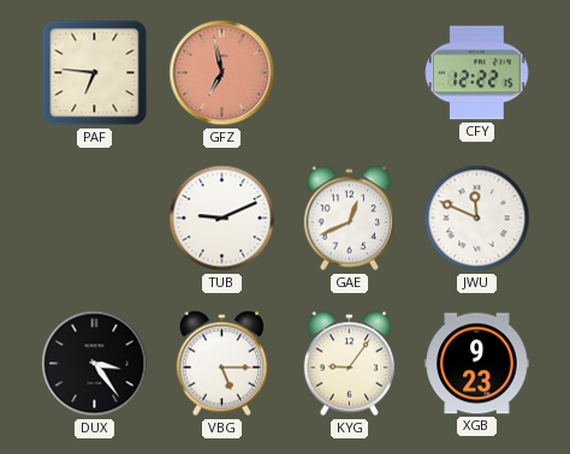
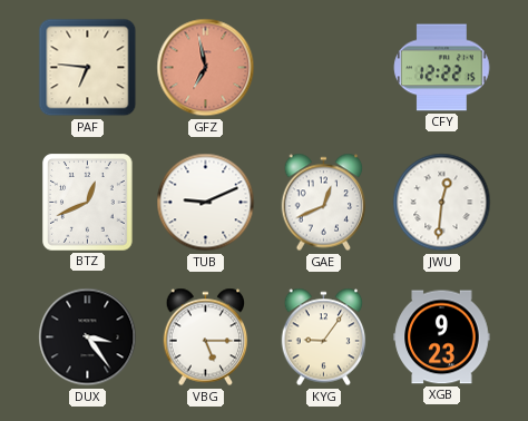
BTZ: none -> 12:41 (88, 203)
JWU: 11:49 -> 12:31 (442, 203)
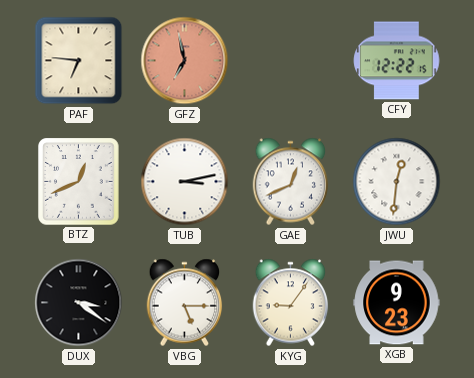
TUB: 9:11 -> 3:13 (185, 182)
DUX: 3:24 -> 3:21 (79, 303)
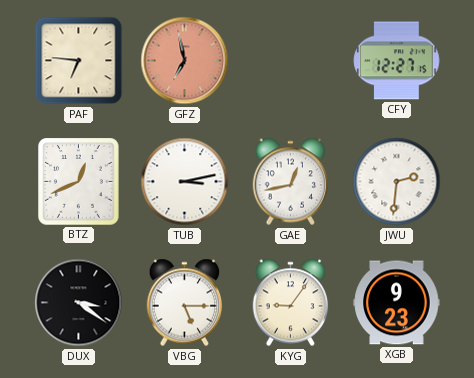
CFY: 12:22 -> 12:27 (397, 61)
GAE: 12:41 -> 12:43 (291, 182)
JWU: 12:31 -> 2:31 (397, 182)
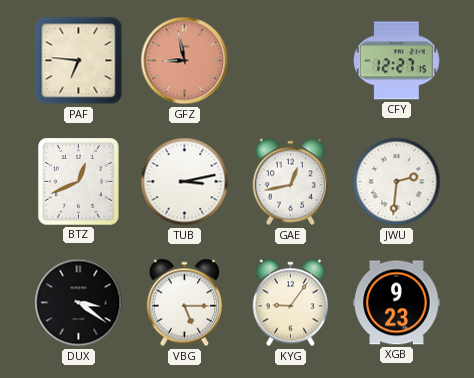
GFZ: 6:58 -> 8:58 (185, 61)
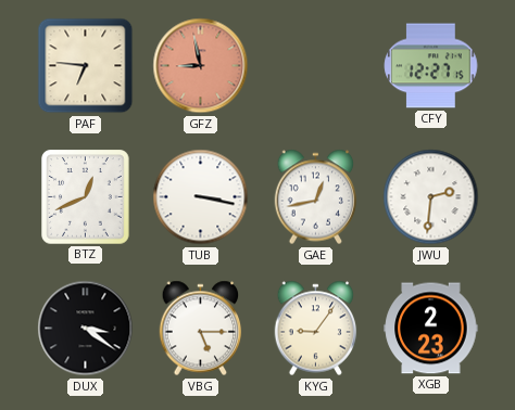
TUB: 3:13 -> 3:17 (201, 197)
XGB: 9:23 -> 2:23 (431, 329)
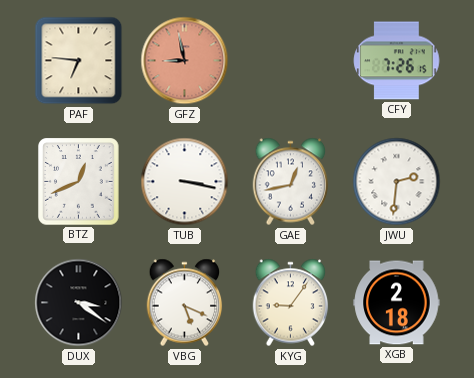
CFY: 12:27 -> 7:26 (397, 61)
VBG: 5:15 -> 5:19 (185, 303)
XGB: 2:23 -> 2:18 (397, 303)
